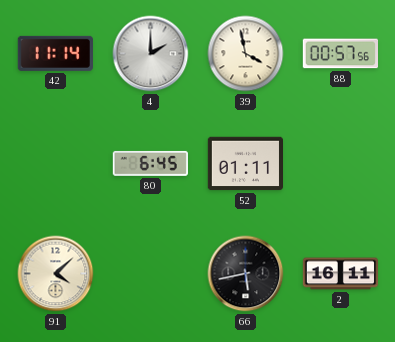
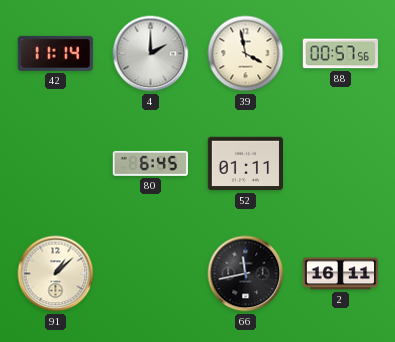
91: 4:08 -> 1:08 (56, 274)
66: 5:43 -> 11:43 (246, 274)
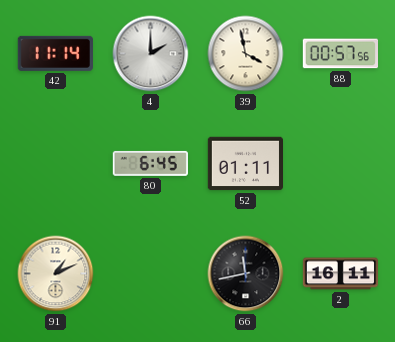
91: 1:08 -> 1:11 (56, 274)
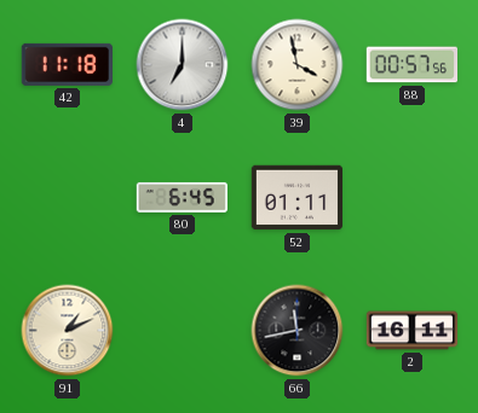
42: 11:14 -> 11:18 (67, 64)
4: 2:00 -> 7:00 (183, 65)
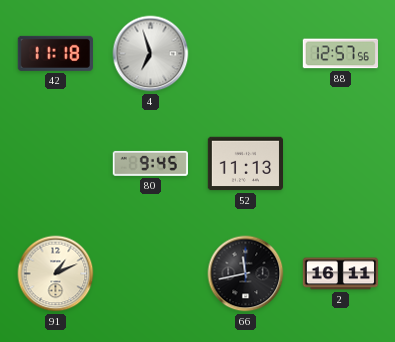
4: 7:00 -> 6:57 (151, 54)
39: 3:58 -> none (298, 65)
88: 00:57 -> 12:57 (340, 54)
80: 6:45 -> 9:45 (150, 163)
52: 01:11 -> 11:13 (245, 164)
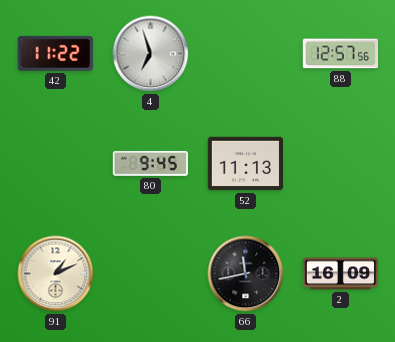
42: 11:18 -> 11:22 (55, 53)
2: 16:11 -> 16:09 (341, 274)
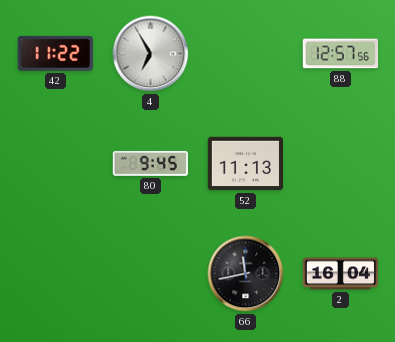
4: 6:57 -> 6:55 (151, 54)
91: 1:11 -> none (56, 274)
2: 16:09 -> 16:04 (341, 274)
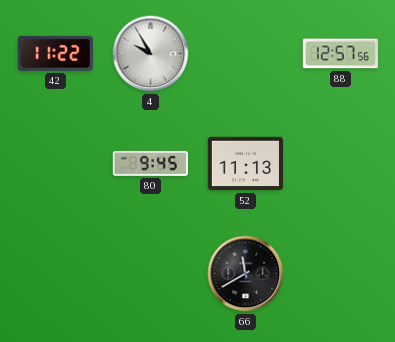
4: 6:55 -> 9:55 (151, 54)
66: 11:43 -> 11:40 (246, 274)
2: 16:04 -> none (341, 274)
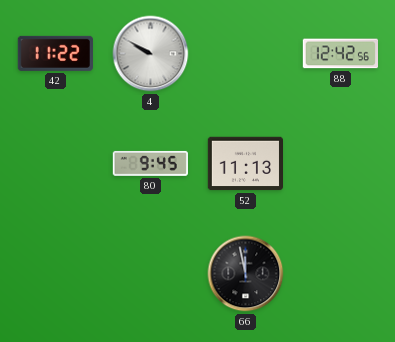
4: 9:55 -> 9:50 (151, 54)
88: 12:57 -> 12:42 (340, 54)
66: 11:40 -> 11:58 (246, 274)
